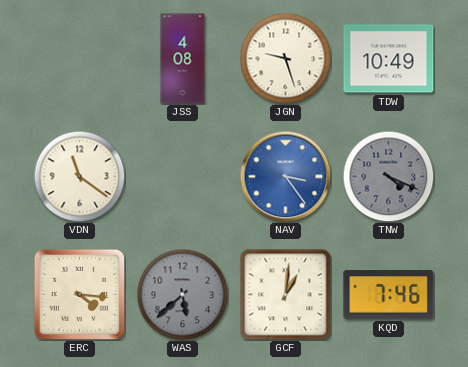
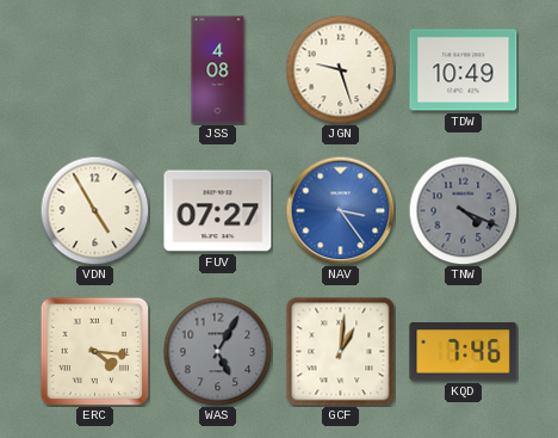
VDN: 11:21 -> 4:55 (94, 210)
FUV: none -> 07:27 (218, 211)
WAS: 5:38 -> 5:05 (217, 351)
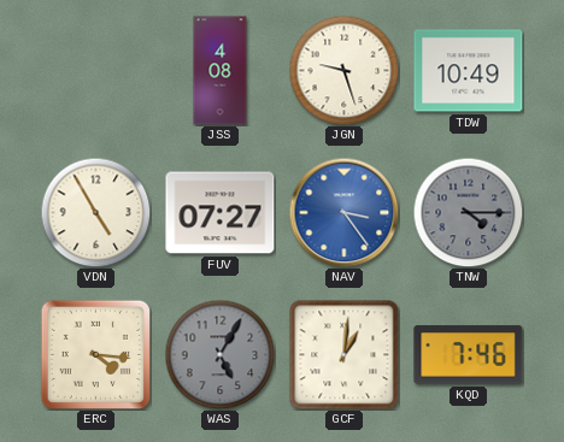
TNW: 4:19 -> 4:15 (468, 212)
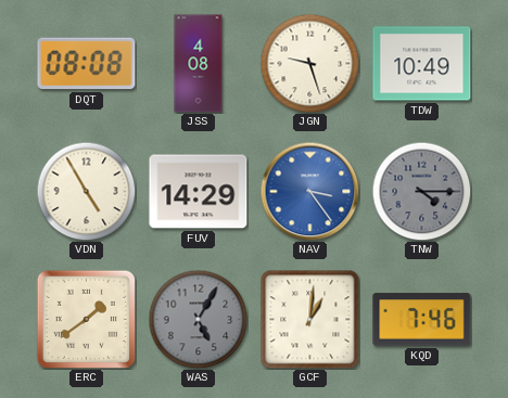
DQT: none -> 08:08 (87, 64)
FUV: 07:27 -> 14:29 (199, 192)
ERC: 4:16 -> 1:39 (86, 319)
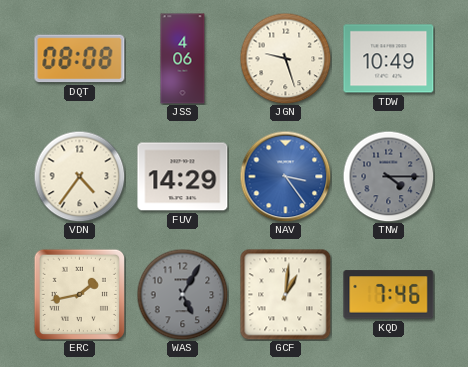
JSS: 4:08 -> 4:06 (183, 59)
VDN: 4:55 -> 4:36 (79, 176)
ERC: 1:39 -> 1:43 (79, 294)
